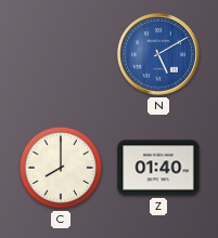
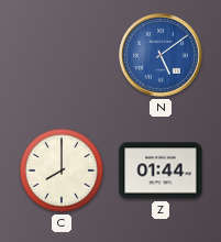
N: 5:10 -> 5:09 (161, 55)
Z: 01:40 -> 01:44 (161, 170)
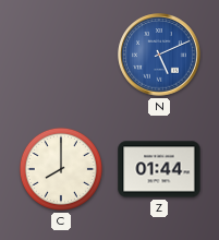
N: 5:09 -> 5:11 (159, 55)
